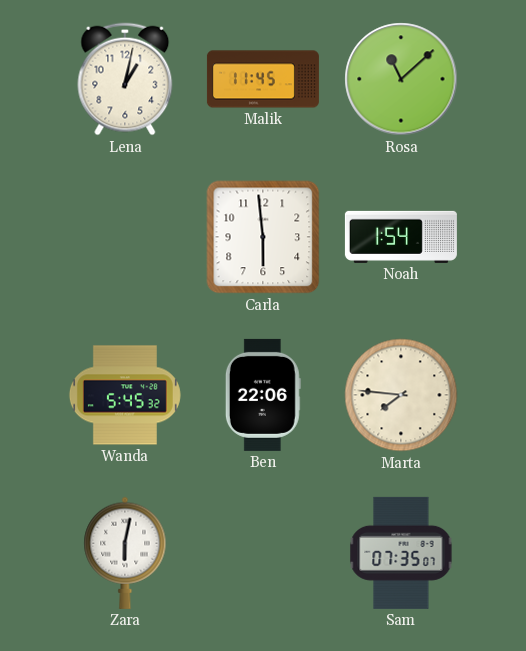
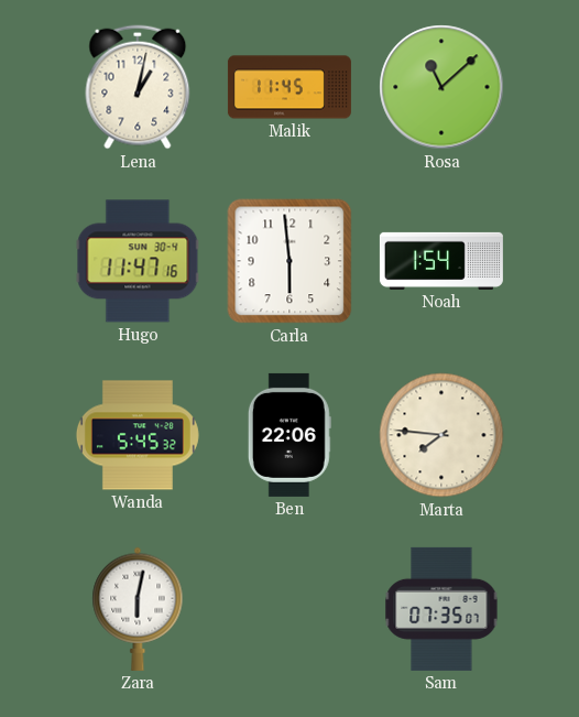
Hugo: none -> 11:47 (138, 261)
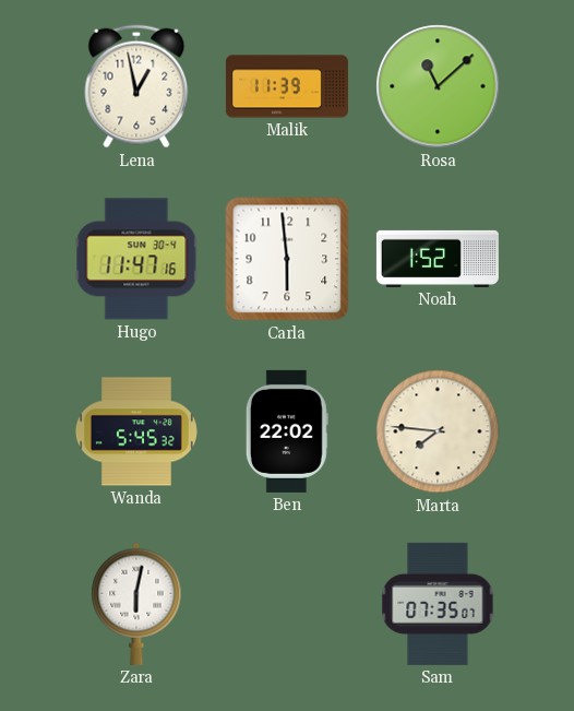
Lena: 1:02 -> 12:58 (136, 86)
Malik: 11:45 -> 11:39 (287, 86)
Noah: 1:54 -> 1:52 (438, 259)
Ben: 22:06 -> 22:02 (287, 431)
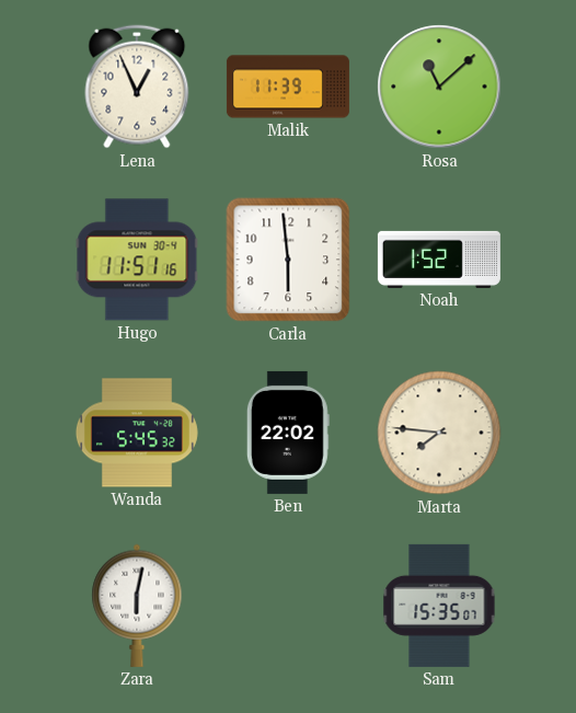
Lena: 12:58 -> 12:56 (137, 87)
Hugo: 11:47 -> 11:51 (137, 260)
Sam: 07:35 -> 15:35 (439, 606)
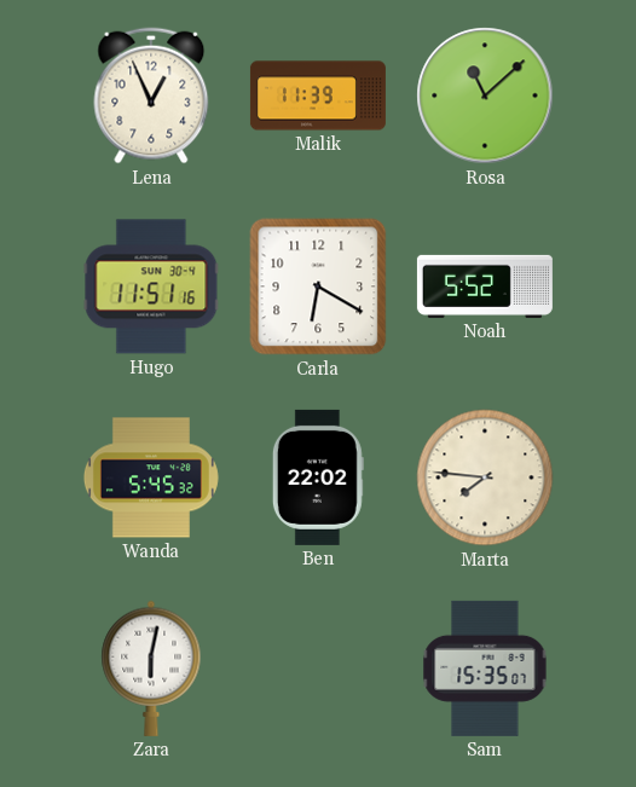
Carla: 5:59 -> 6:20 (318, 287)
Noah: 1:52 -> 5:52 (485, 287)
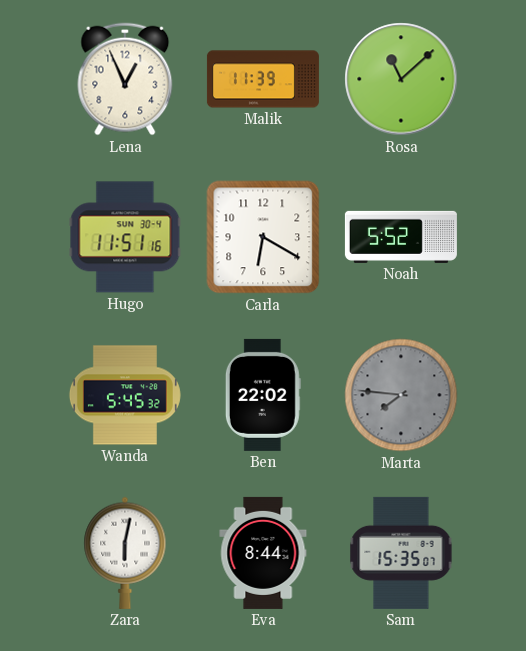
Marta dial: cream -> grey (401, 395)
Eva: none -> 8:44 (263, 553)
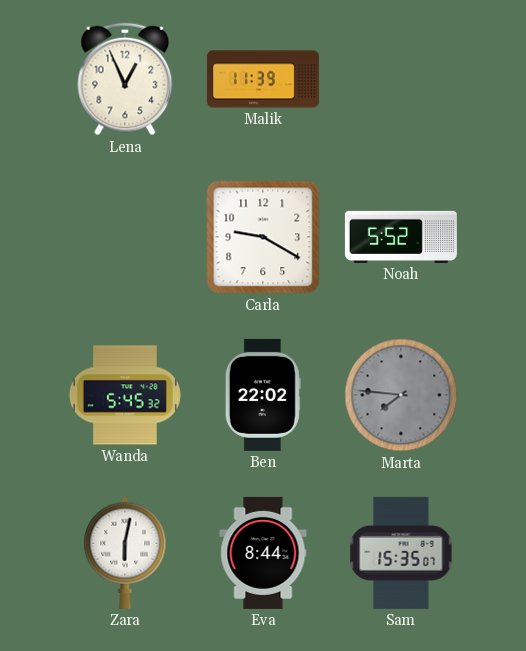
Rosa: 11:08 -> none (401, 79)
Hugo: 11:51 -> none (125, 237)
Carla: 6:20 -> 9:20 (263, 237)
